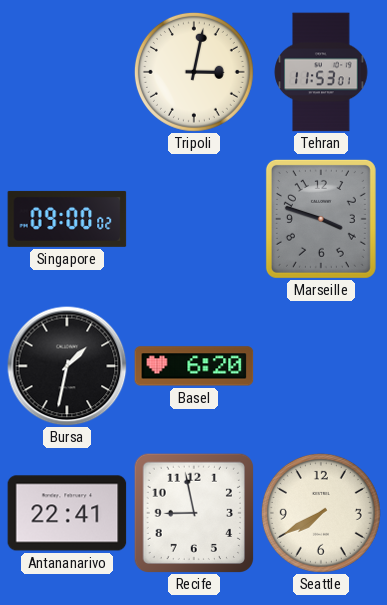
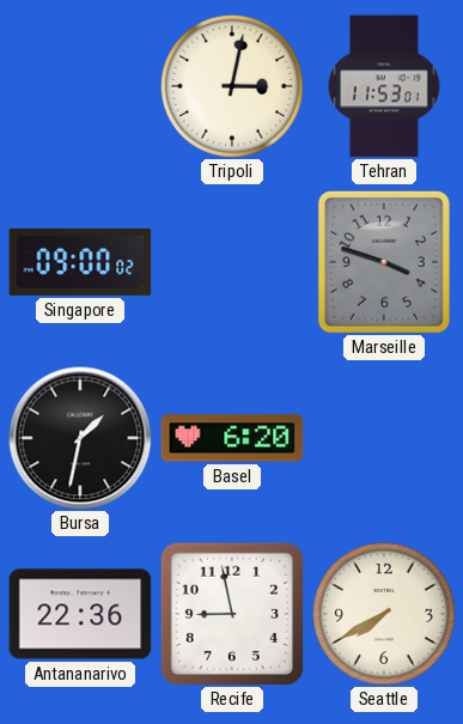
Antananarivo: 22:41 -> 22:36 (80, 614)
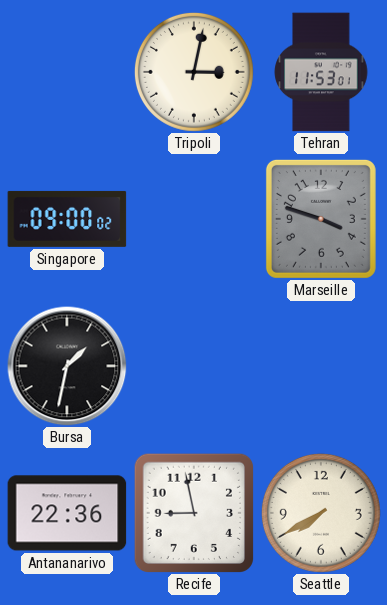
Basel: 6:20 -> none (232, 438)
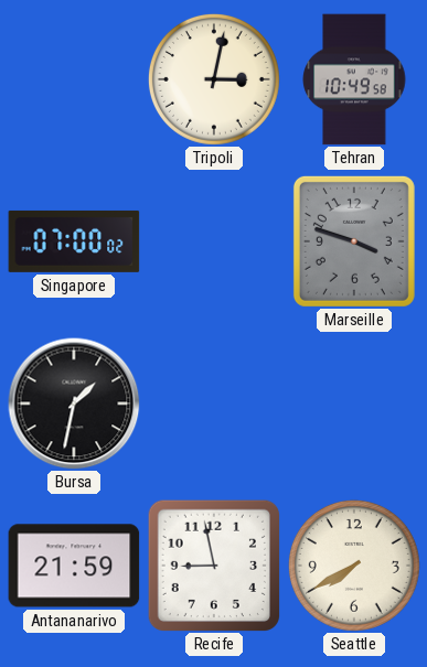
Tehran: 11:53 -> 10:49 (354, 79)
Singapore: 09:00 -> 07:00 (74, 241)
Antananarivo: 22:36 -> 21:59 (74, 566)
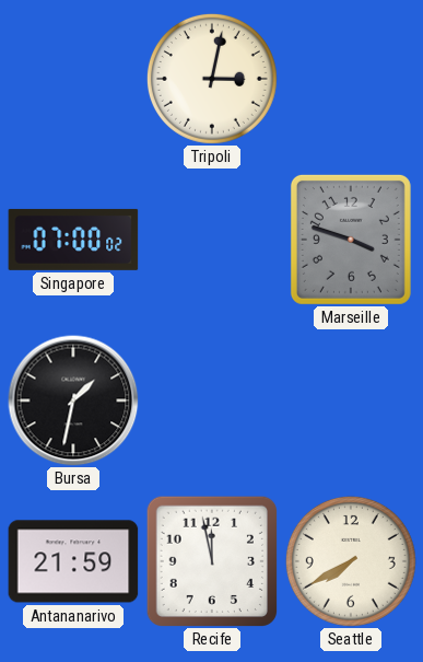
Tehran: 10:49 -> none (354, 79)
Recife: 8:58 -> 11:58 (211, 560)
